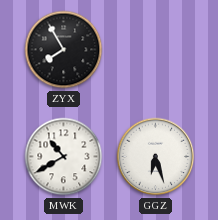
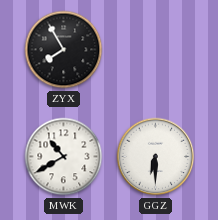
GGZ: 6:27 -> 6:30 (156, 157)
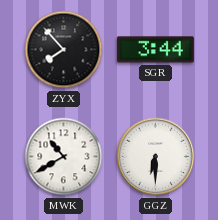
ZYX: 7:55 -> 7:53 (64, 50)
SGR: none -> 3:44 (155, 50)
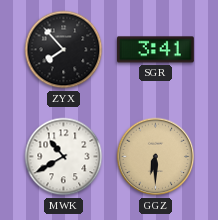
SGR: 3:44 -> 3:41 (155, 50)
GGZ dial: white -> champagne (156, 157)
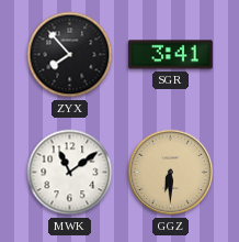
MWK: 10:40 -> 11:09 (70, 173)
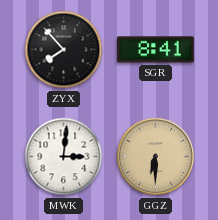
SGR: 3:41 -> 8:41 (155, 50)
MWK: 11:09 -> 3:01 (64, 157)
